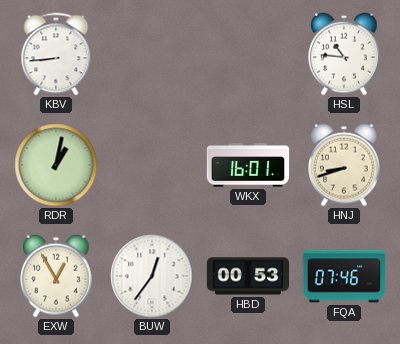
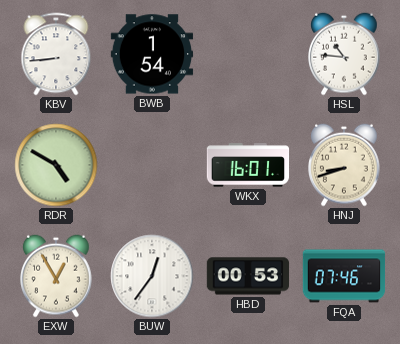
BWB: none -> 1:54 (152, 54)
RDR: 1:02 -> 4:50 (56, 165)
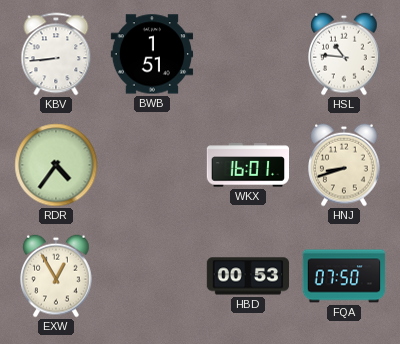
BWB: 1:54 -> 1:51 (152, 54)
RDR: 4:50 -> 4:36 (56, 165)
BUW: 12:36 -> none (152, 276)
FQA: 07:46 -> 07:50 (344, 276)
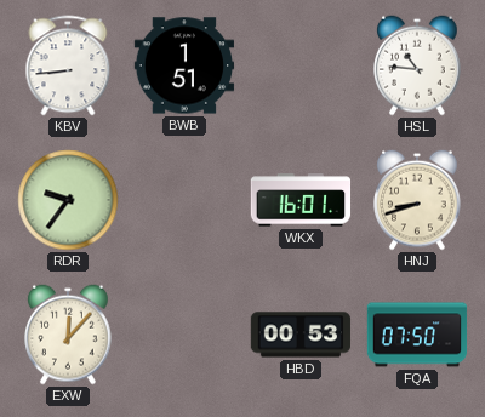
RDR: 4:36 -> 9:36 (68, 200)
EXW: 12:55 -> 12:07 (69, 335)
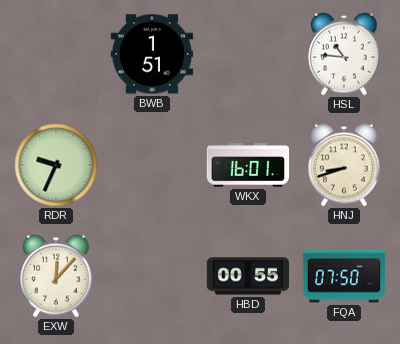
KBV: 8:44 -> none (68, 65)
RDR: 9:36 -> 9:34 (56, 165)
HBD: 00:53 -> 00:55 (248, 276)
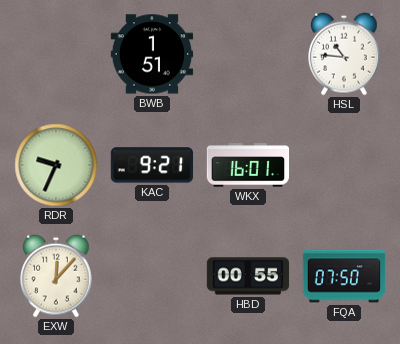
KAC: none -> 9:21 (151, 165)
HNJ: 8:42 -> none (345, 165)
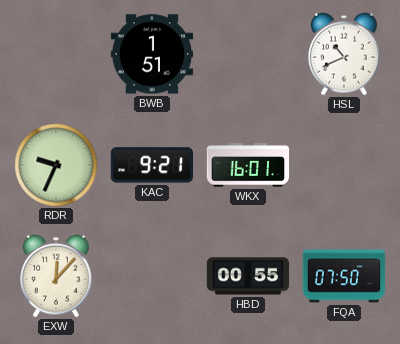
HSL: 10:46 -> 10:41 (345, 54)
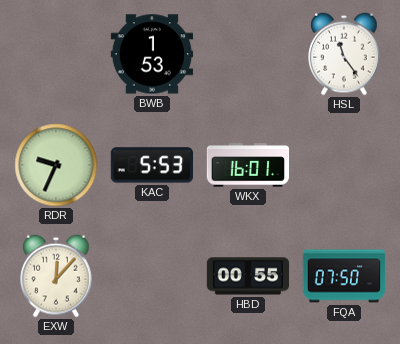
BWB: 1:51 -> 1:53 (152, 54)
HSL: 10:41 -> 11:24 (345, 54)
KAC: 9:21 -> 5:53 (151, 165)
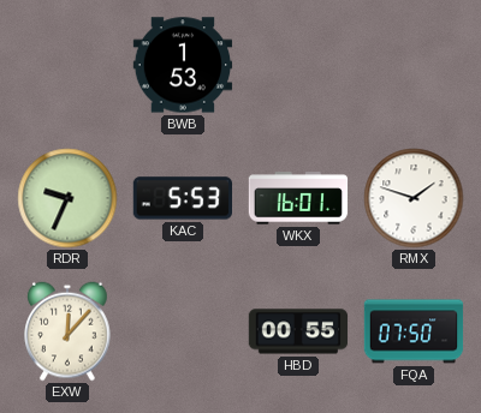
HSL: 11:24 -> none (345, 54)
RMX: none -> 1:48 (414, 198)
